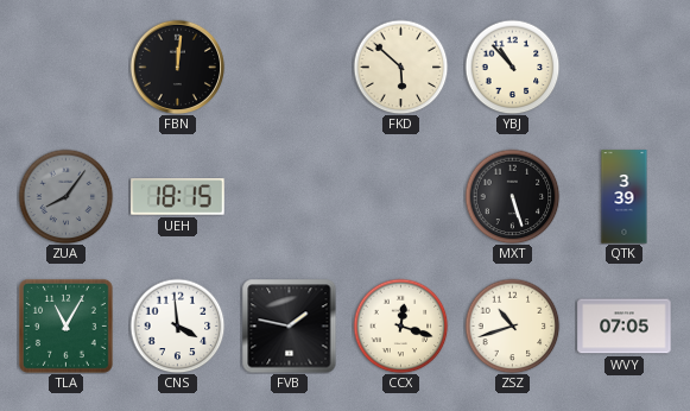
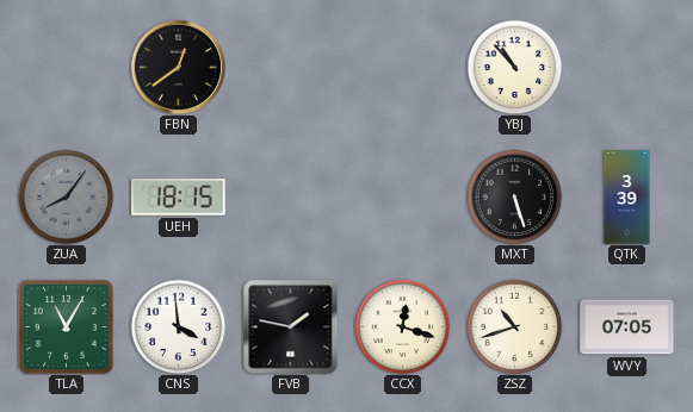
FBN: 12:01 -> 12:39 (178, 67)
FKD: 5:52 -> none (400, 67)
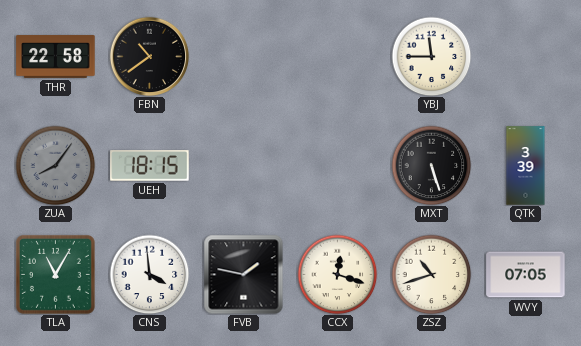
THR: none -> 22:58 (56, 57)
FBN: 12:39 -> 10:39 (149, 56)
YBJ: 10:53 -> 11:45 (431, 56)
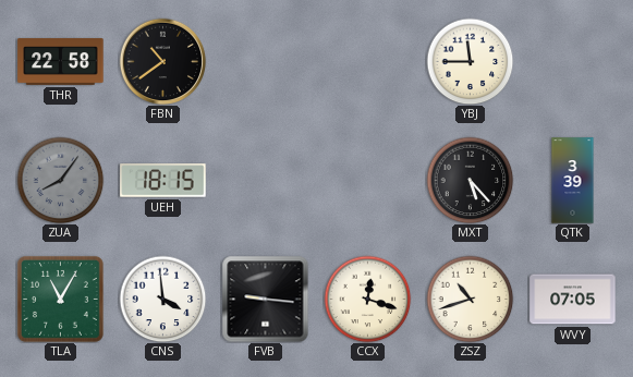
MXT: 5:27 -> 5:23 (470, 180)
FVB: 1:47 -> 9:16 (265, 299)
